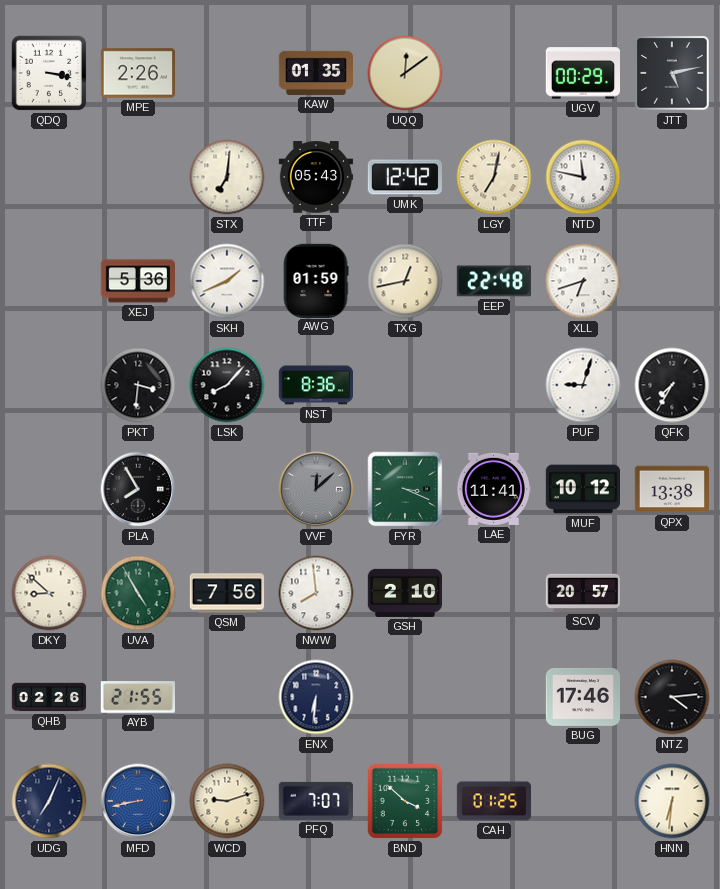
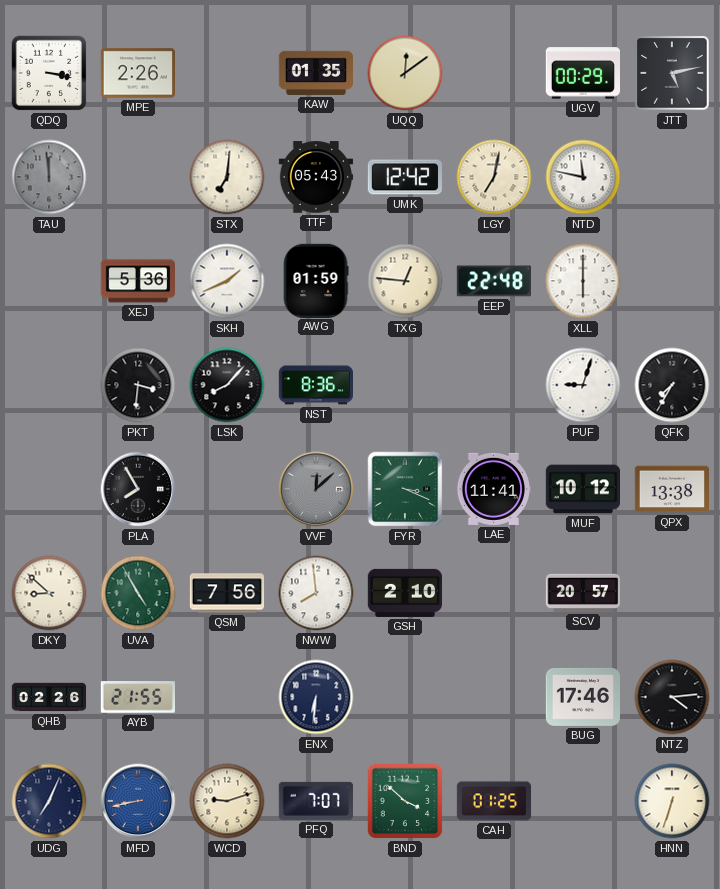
TAU: none -> 11:59 (49, 177)
TXG: 12:43 -> 12:46 (405, 281)
XLL: 6:42 -> 6:00 (583, 281)
HNN: 6:31 -> 6:33 (672, 801)
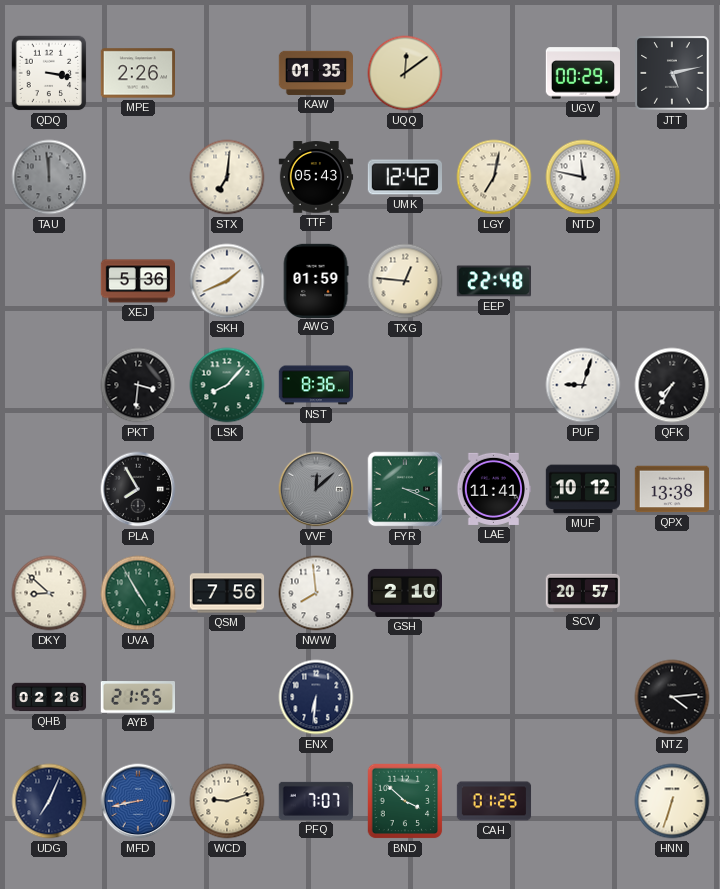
XLL: 6:00 -> none (583, 281)
LSK dial: black -> green (227, 385)
BUG: 17:46 -> none (582, 697)
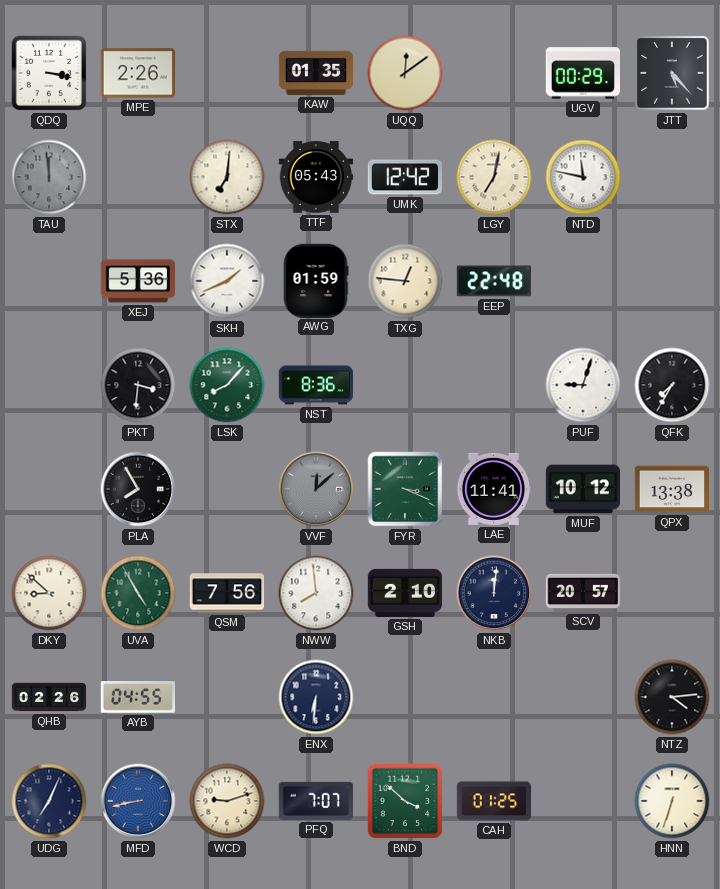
JTT: 5:13 -> 5:23 (672, 73)
NKB: none -> 12:01 (494, 593)
AYB: 21:55 -> 04:55 (137, 697)
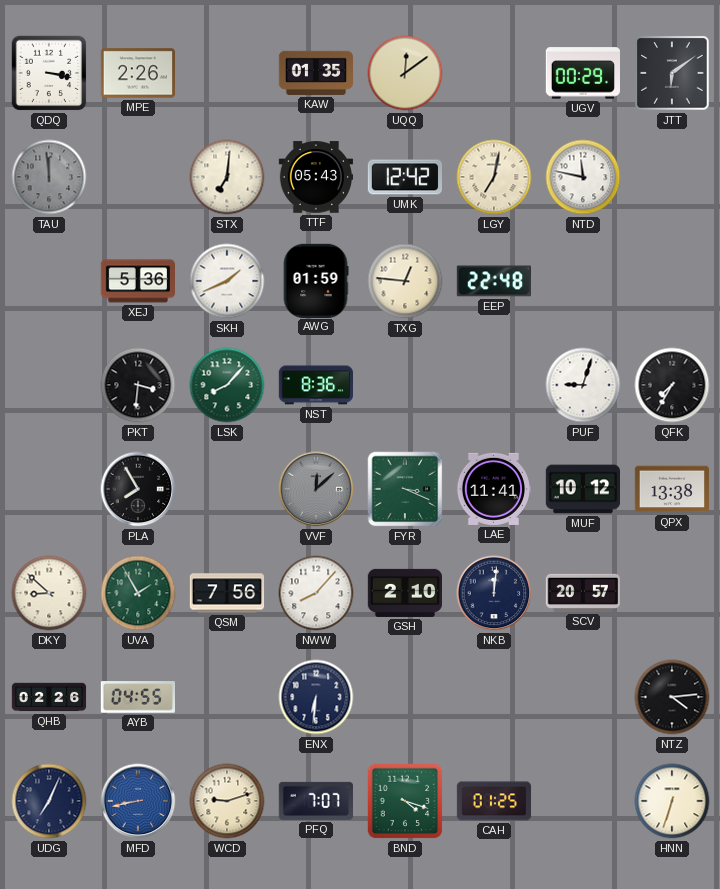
JTT: 5:23 -> 6:09 (672, 73)
UVA: 4:55 -> 1:55 (138, 593)
NWW: 7:59 -> 8:07 (316, 593)
BND: 3:52 -> 4:18 (405, 801)
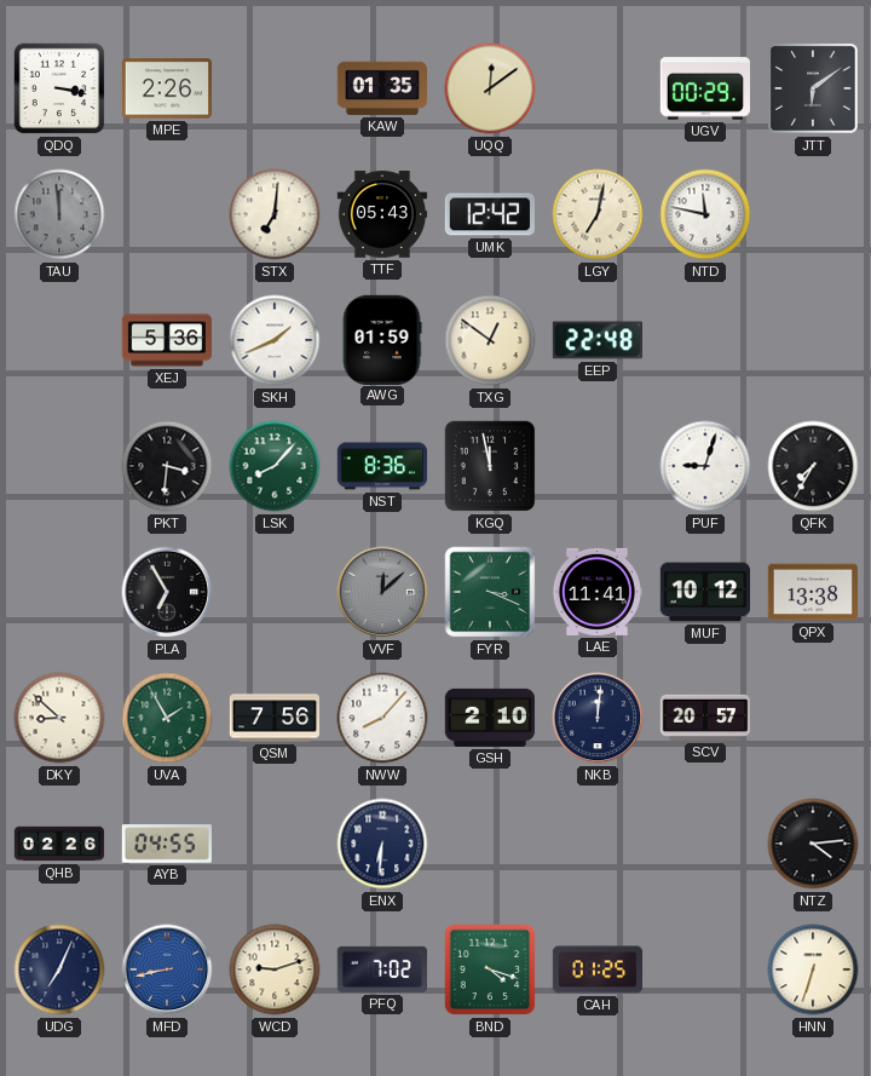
TXG: 12:46 -> 12:51 (490, 340)
KGQ: none -> 11:58 (490, 466)
PLA: 7:55 -> 6:55 (167, 592)
PFQ: 7:07 -> 7:02 (382, 969)
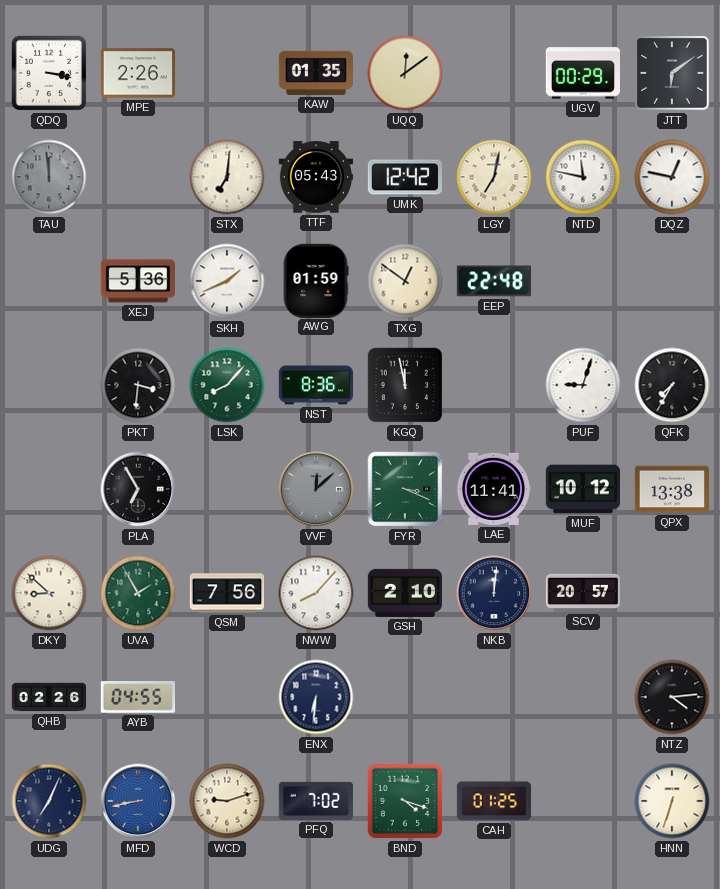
DQZ: none -> 12:47 (672, 177)
